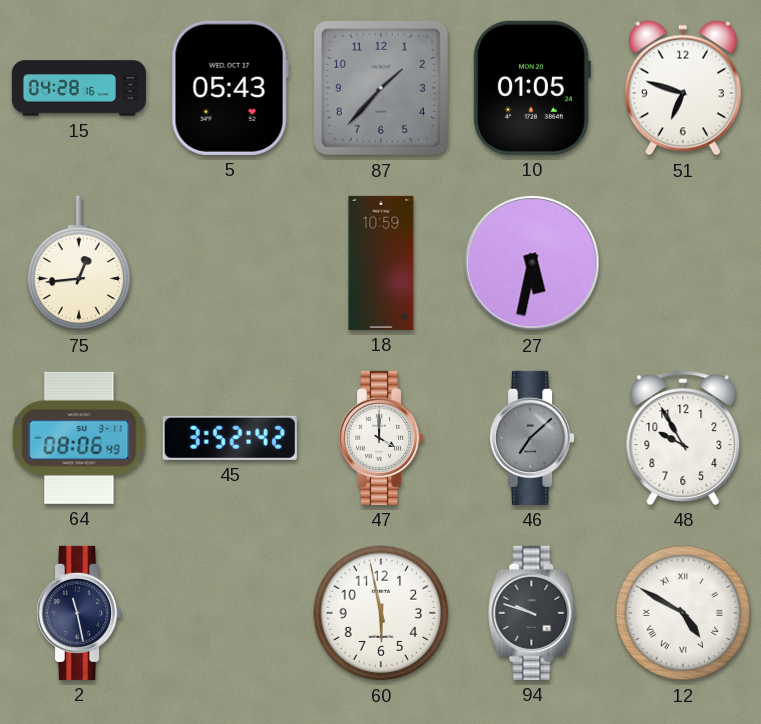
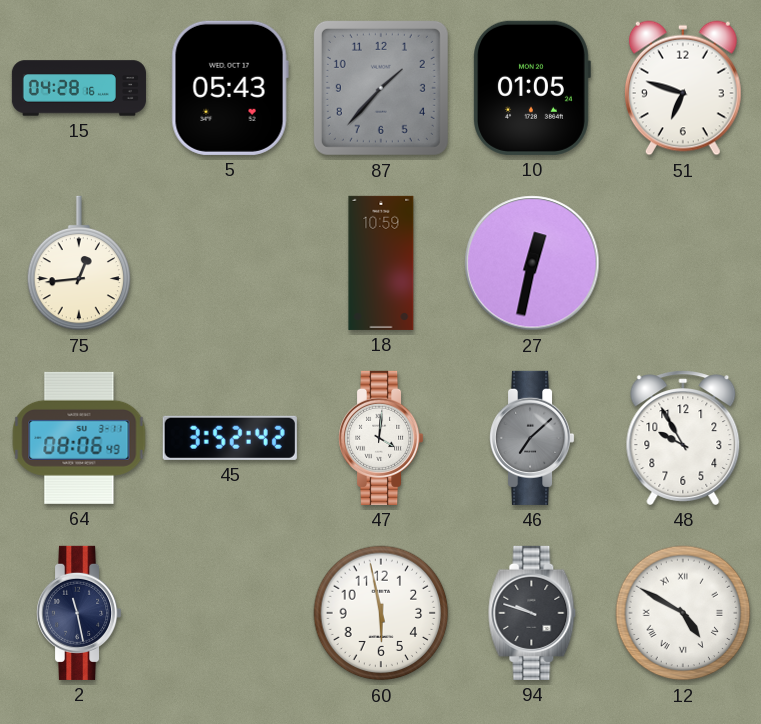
27: 5:32 -> 12:32 (532, 263)
47: 4:00 -> 4:01 (382, 438)
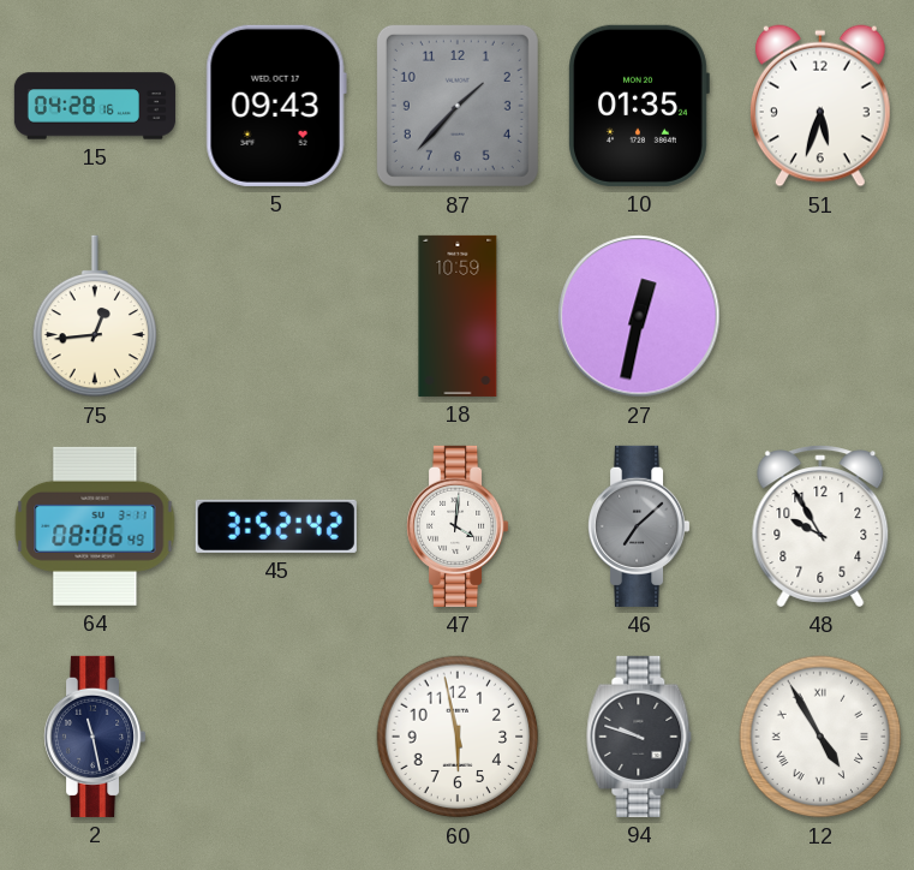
5: 05:43 -> 09:43 (276, 106)
10: 01:05 -> 01:35 (639, 106)
51: 6:48 -> 5:33 (820, 106)
12: 4:50 -> 4:55 (820, 737)
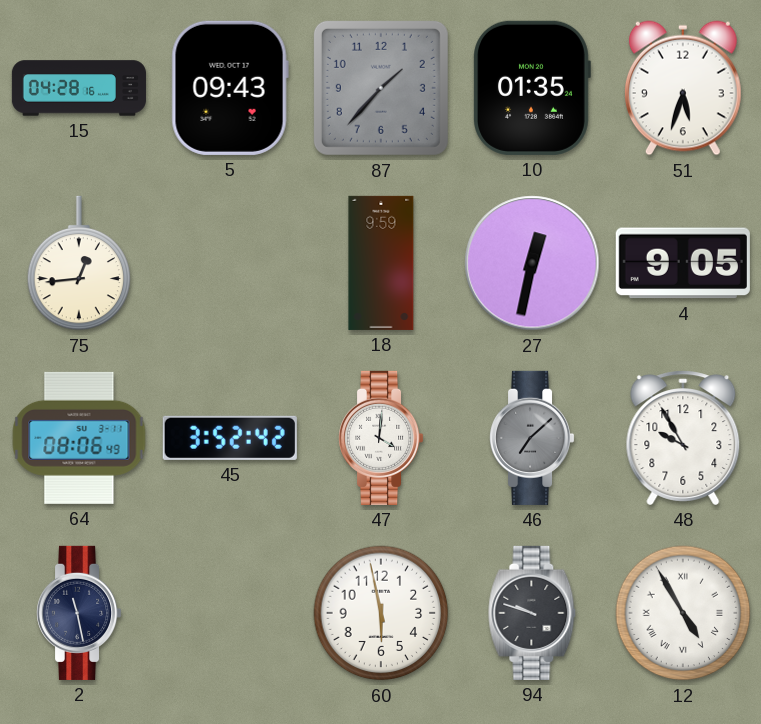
18: 10:59 -> 9:59 (381, 263)
4: none -> 9:05 (683, 263)
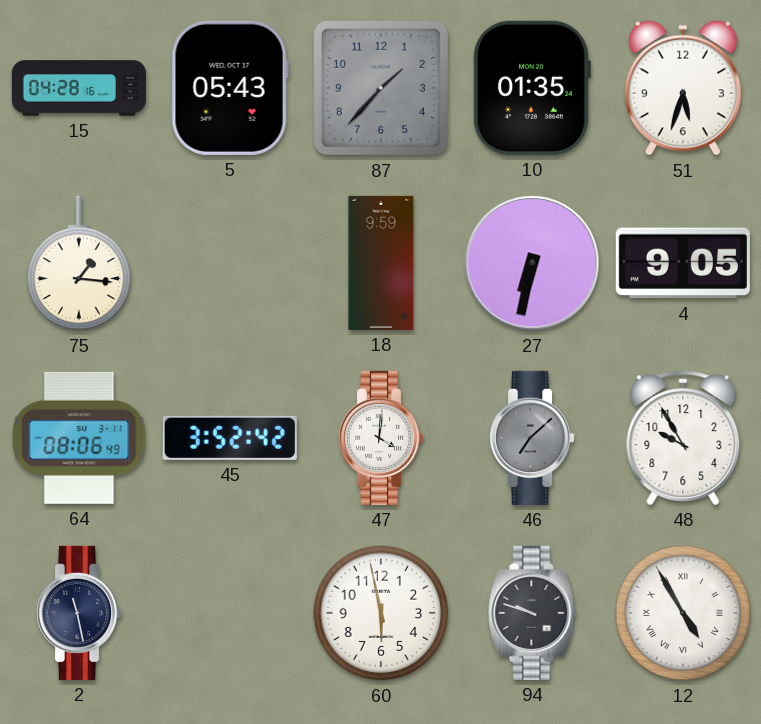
5: 09:43 -> 05:43 (230, 88)
75: 12:44 -> 1:16 (79, 263)
27: 12:32 -> 6:32 (532, 263)
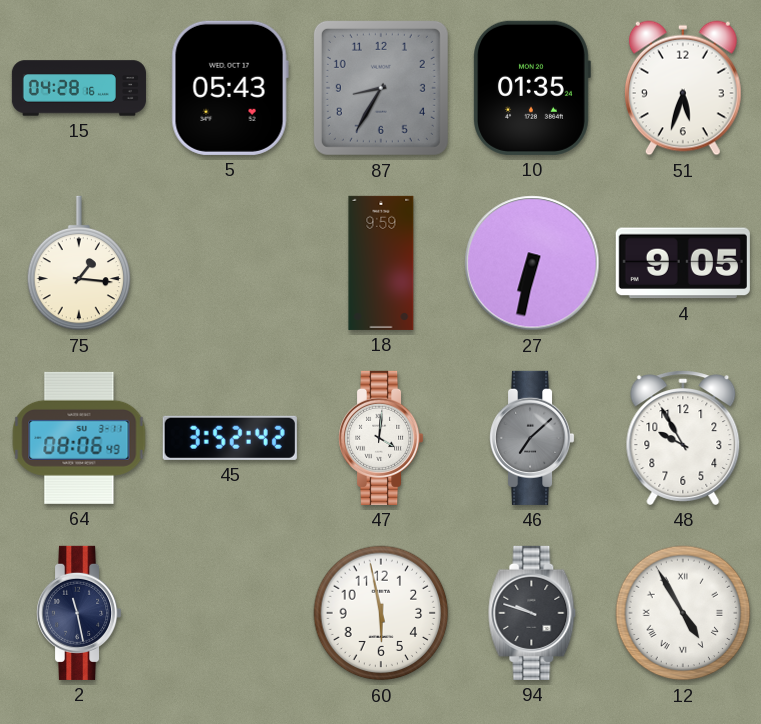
87: 1:37 -> 8:35 (381, 88)
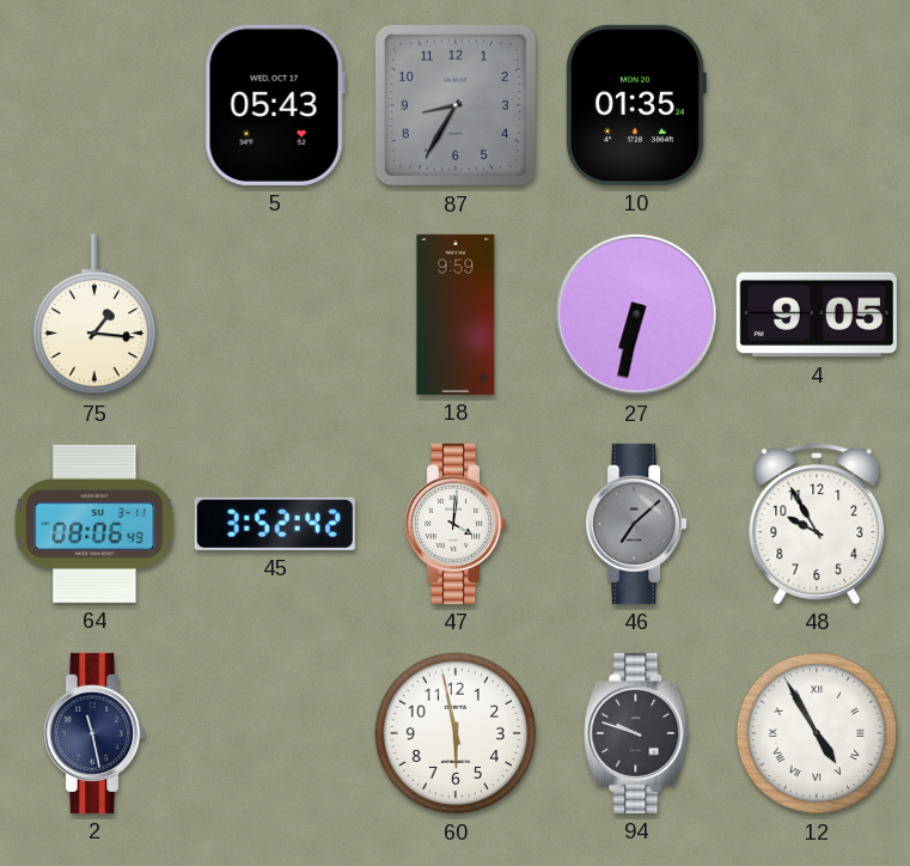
15: 04:28 -> none (79, 88)
51: 5:33 -> none (683, 88)
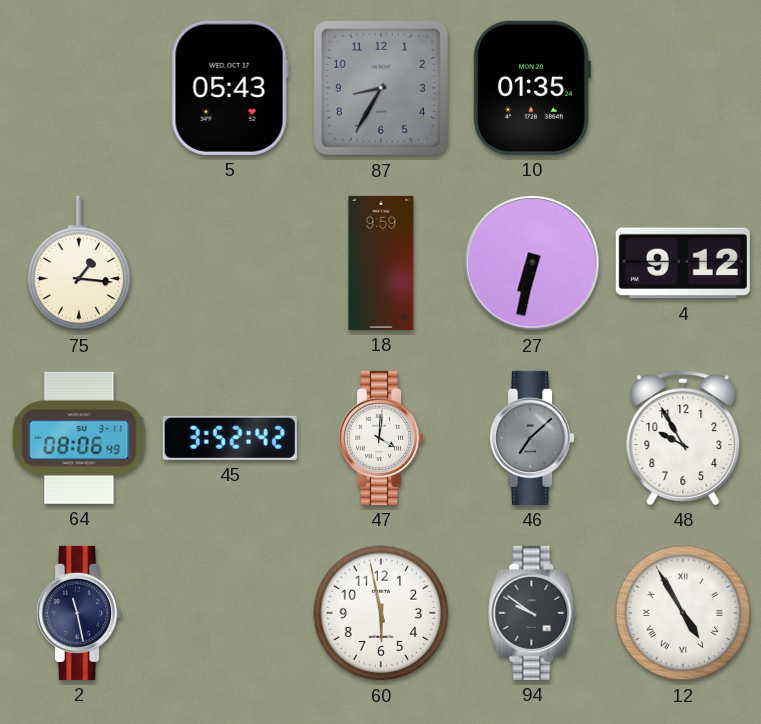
4: 9:05 -> 9:12 (683, 263)
94: 9:48 -> 9:51 (532, 613)
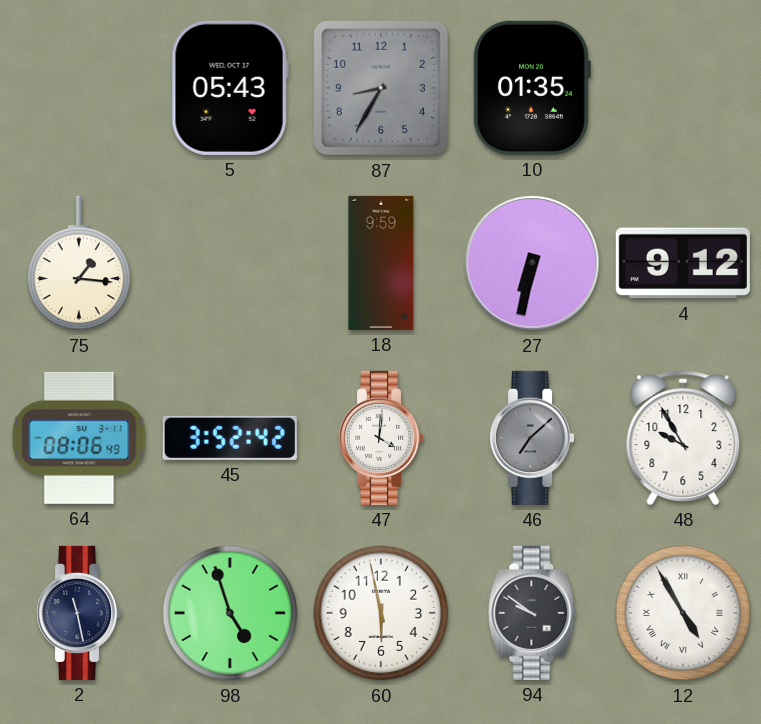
98: none -> 4:57 (230, 613)
